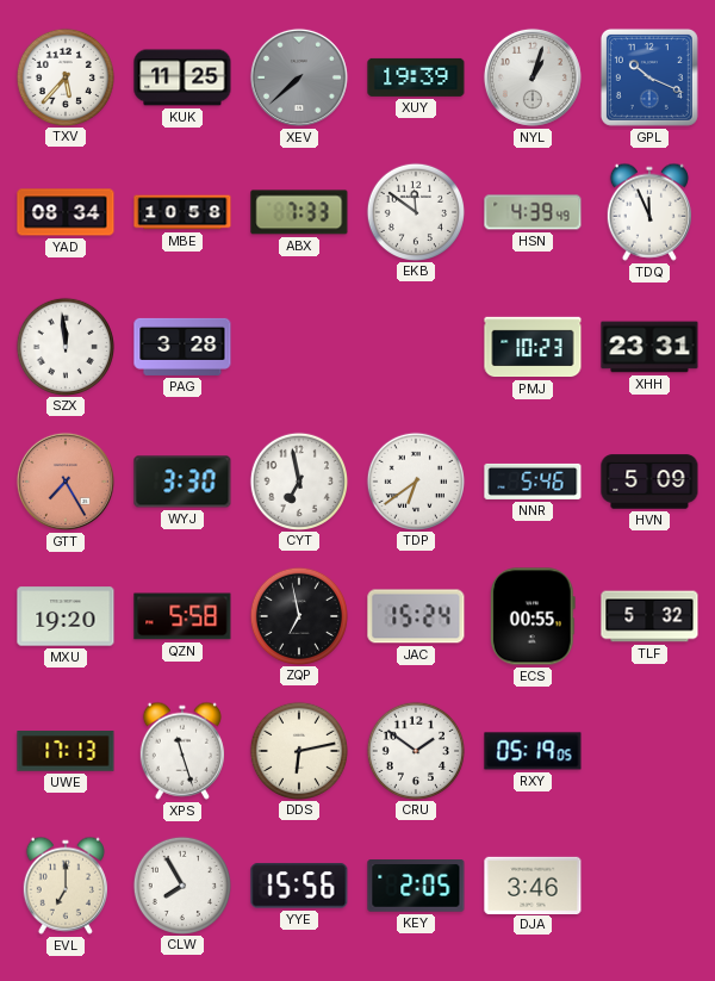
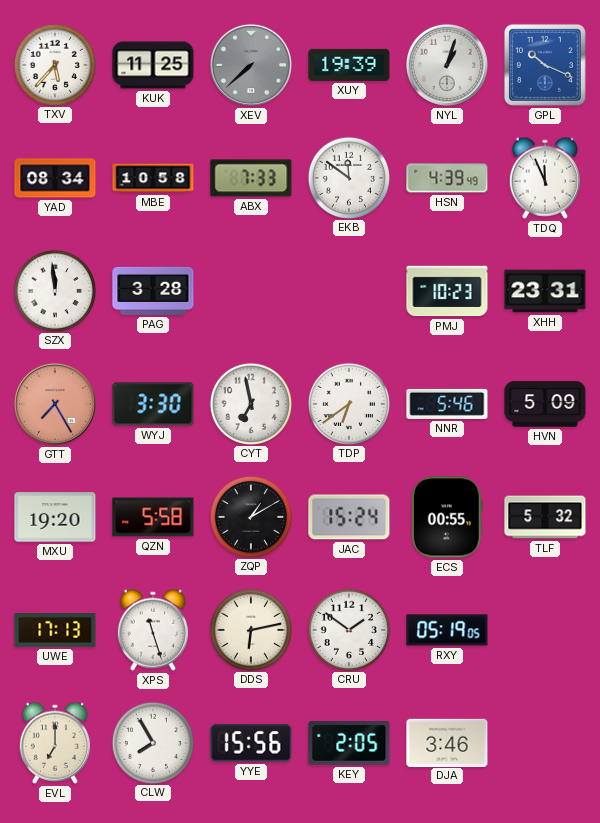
ZQP: 6:58 -> 1:10 (250, 516)
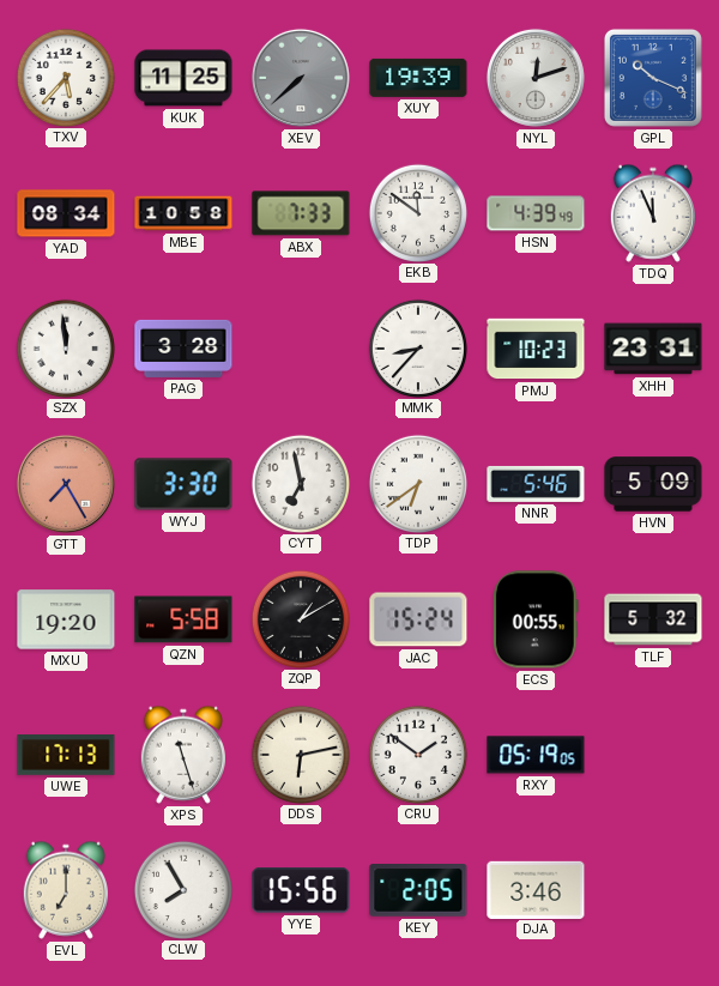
NYL: 1:03 -> 12:12 (536, 78)
MMK: none -> 8:37 (417, 347)
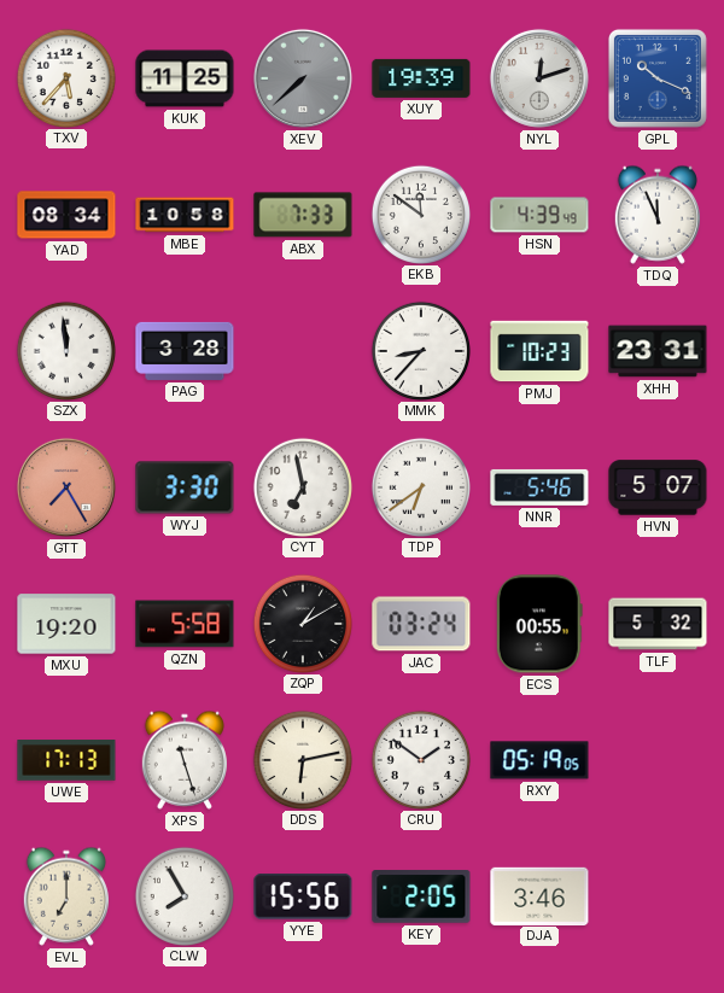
HVN: 5:09 -> 5:07 (658, 487)
JAC: 15:24 -> 03:24 (421, 624)
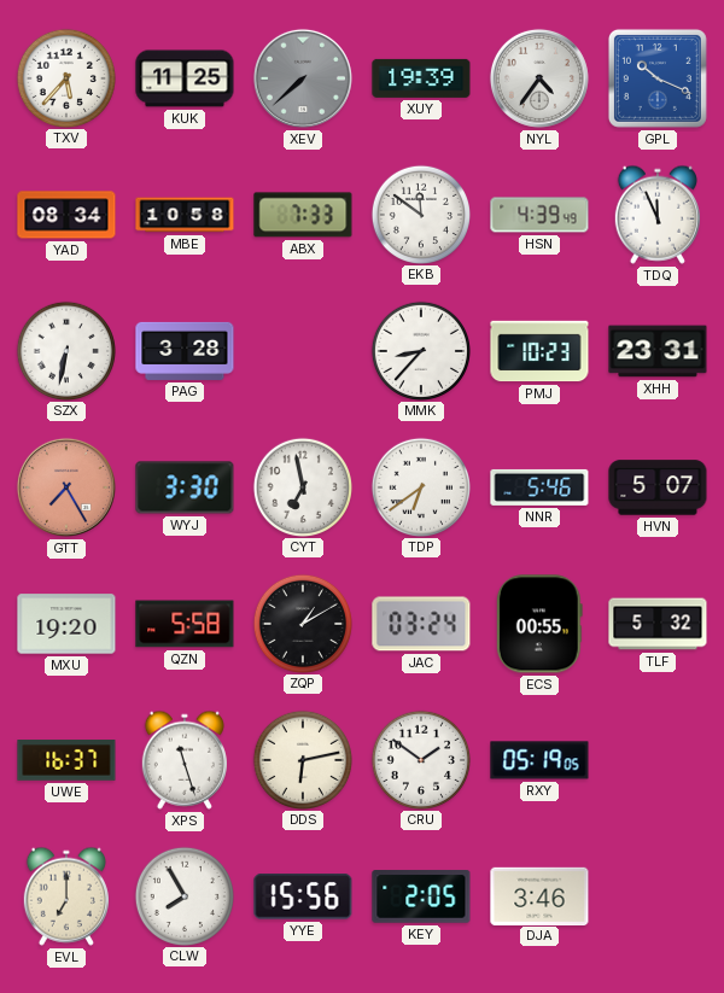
NYL: 12:12 -> 4:36 (539, 78)
SZX: 11:59 -> 6:32 (65, 350)
UWE: 17:13 -> 16:37 (66, 760)
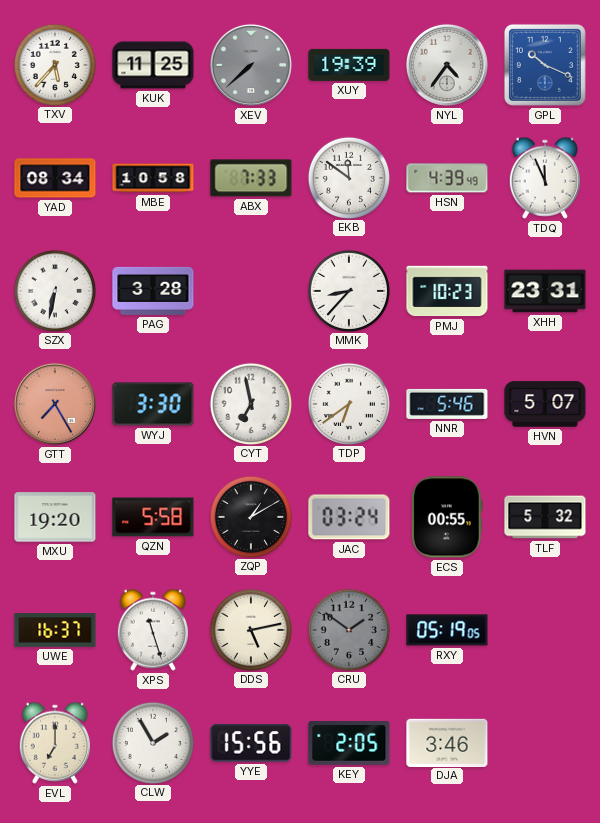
DDS: 6:13 -> 5:13 (250, 629)
CRU dial: white -> grey (348, 629)
CLW: 7:55 -> 1:55 (152, 742)
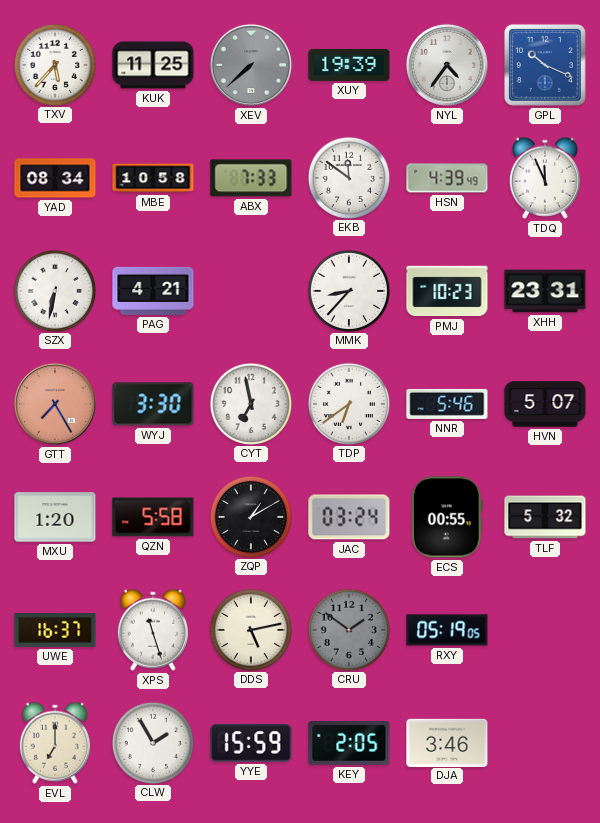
PAG: 3:28 -> 4:21 (153, 291)
MXU: 19:20 -> 1:20 (55, 517)
YYE: 15:56 -> 15:59 (251, 743)
